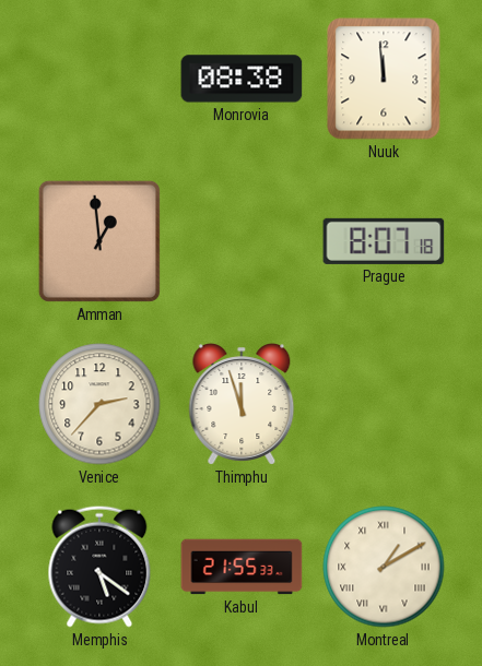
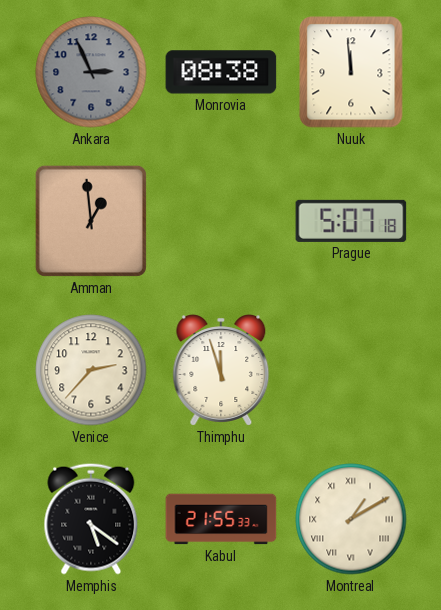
Ankara: none -> 2:56 (91, 72)
Prague: 8:07 -> 5:07 (351, 221)
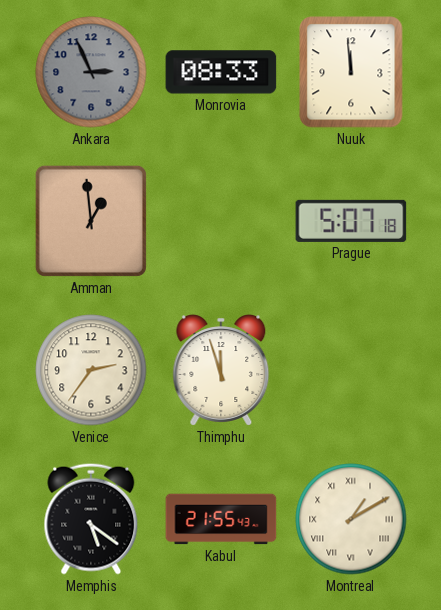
Monrovia: 08:38 -> 08:33 (221, 72)
Venice: 2:37 -> 2:36 (91, 370)
Kabul: 21:55:33 -> 21:55:43 (221, 519)
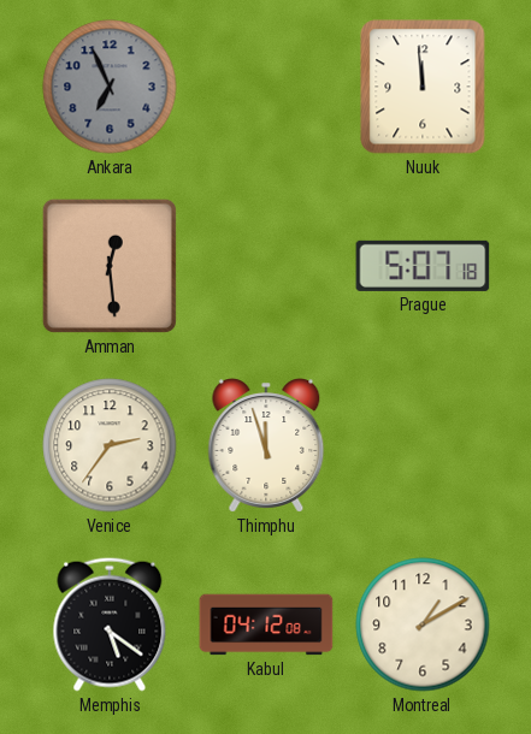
Ankara: 2:56 -> 6:56 (110, 87)
Monrovia: 08:33 -> none (221, 72)
Amman: 12:59 -> 12:29 (110, 266)
Kabul: 21:55 -> 04:12 (266, 625)
Montreal numerals: Roman -> Arabic (423, 625)
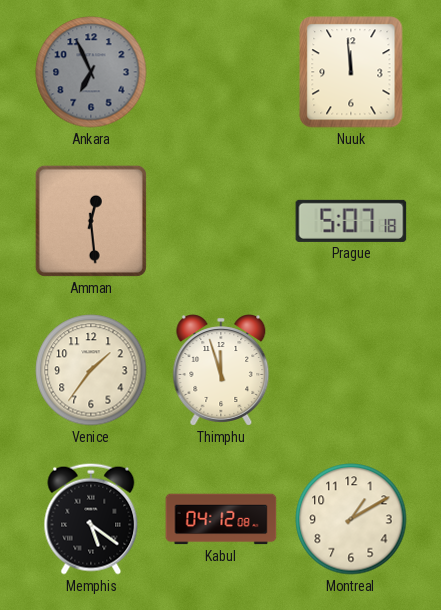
Venice: 2:36 -> 1:36 (91, 370)
